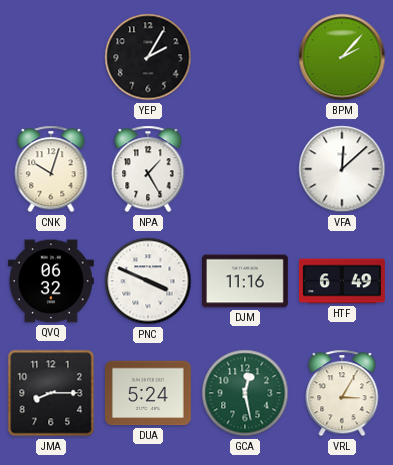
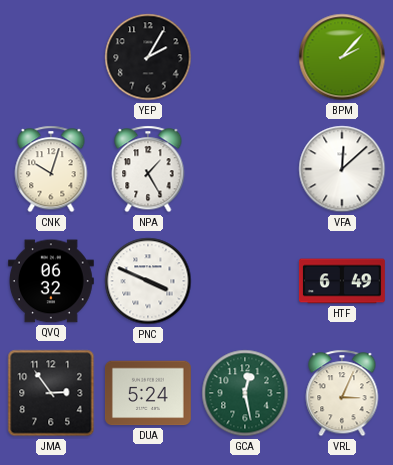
DJM: 11:16 -> none (245, 281)
JMA: 8:15 -> 2:54 (51, 393)
VRL: 3:05 -> 3:04 (342, 393)
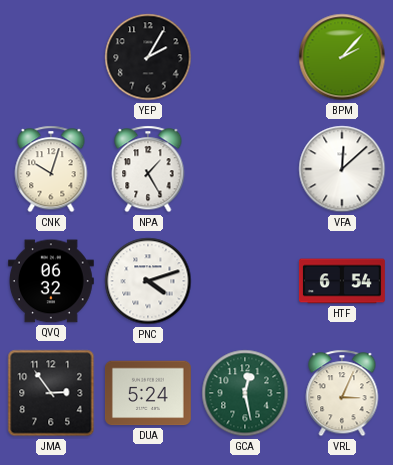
PNC: 3:49 -> 4:12 (148, 281)
HTF: 6:49 -> 6:54 (342, 281)
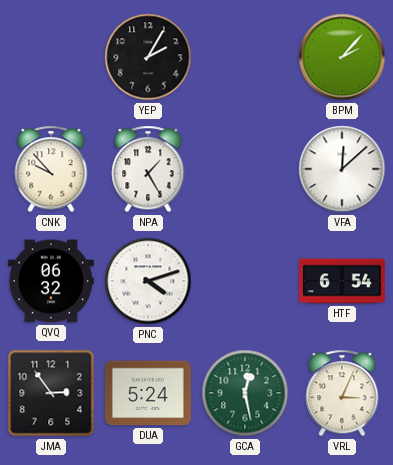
CNK: 10:03 -> 9:53 (51, 169)
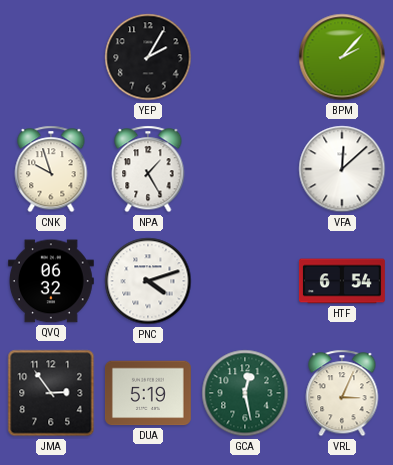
CNK: 9:53 -> 9:57 (51, 169)
DUA: 5:24 -> 5:19 (148, 393)
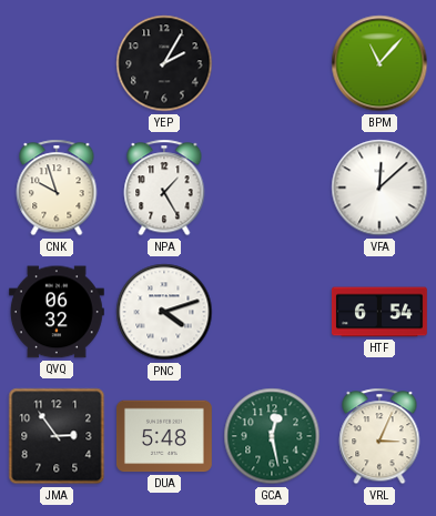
BPM: 2:07 -> 11:07 (379, 63)
DUA: 5:19 -> 5:48 (164, 436)
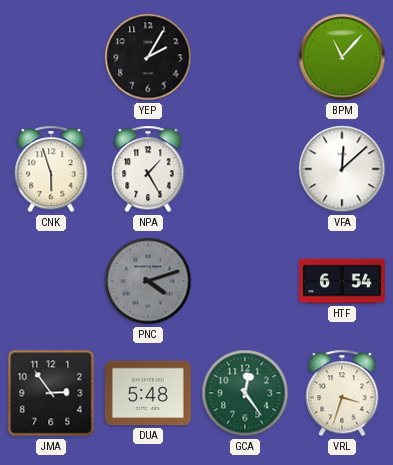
CNK: 9:57 -> 5:57 (51, 169)
QVQ: 06:32 -> none (57, 312)
PNC dial: white -> grey (148, 281)
GCA: 12:28 -> 12:24 (245, 393)
VRL: 3:04 -> 3:33 (342, 393)
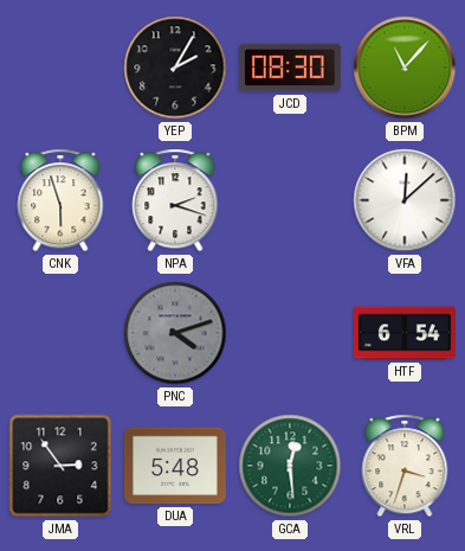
JCD: none -> 08:30 (290, 68)
NPA: 1:25 -> 2:18 (175, 200)
GCA: 12:24 -> 12:29 (290, 466)
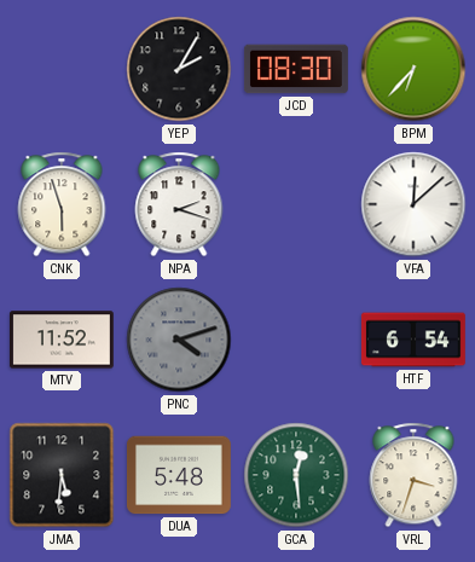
BPM: 11:07 -> 6:37 (413, 69)
MTV: none -> 11:52 (62, 340)
JMA: 2:54 -> 5:31 (62, 475)
